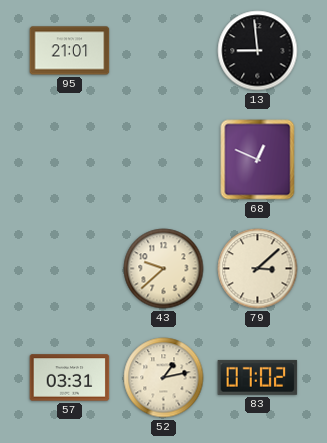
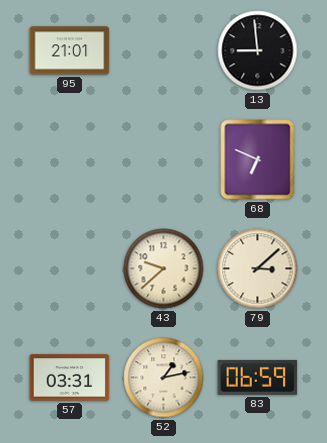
68: 12:49 -> 6:49 (258, 160)
83: 07:02 -> 06:59 (258, 377)
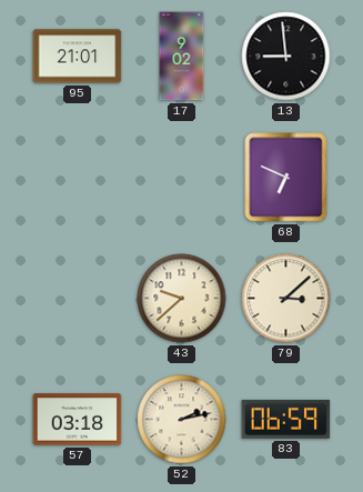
17: none -> 9:02 (182, 57)
57: 03:31 -> 03:18 (78, 420)
52: 1:13 -> 2:13 (182, 420)
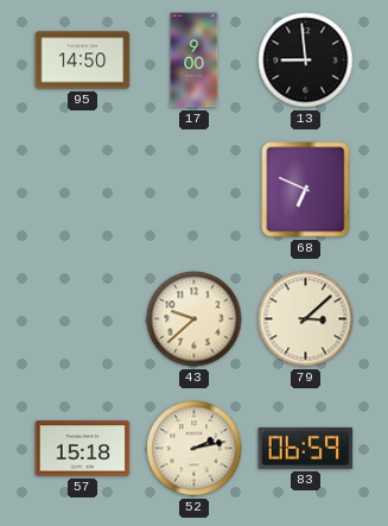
95: 21:01 -> 14:50 (83, 61)
17: 9:02 -> 9:00 (195, 61)
57: 03:18 -> 15:18 (83, 449)
